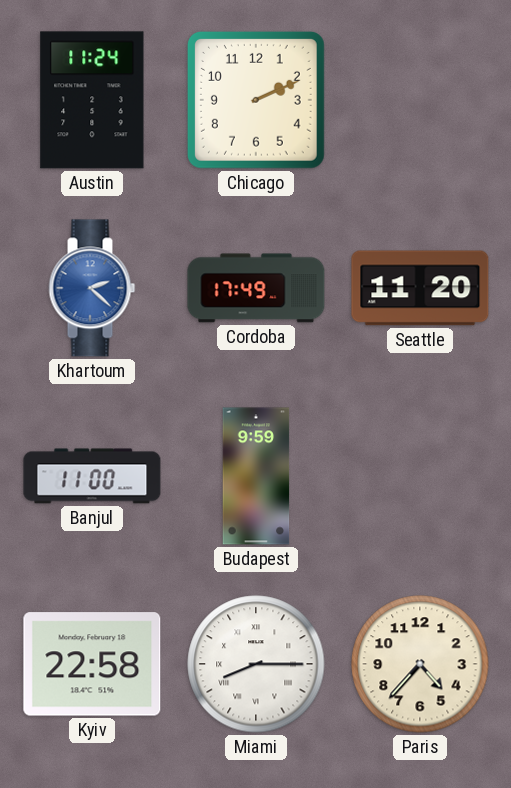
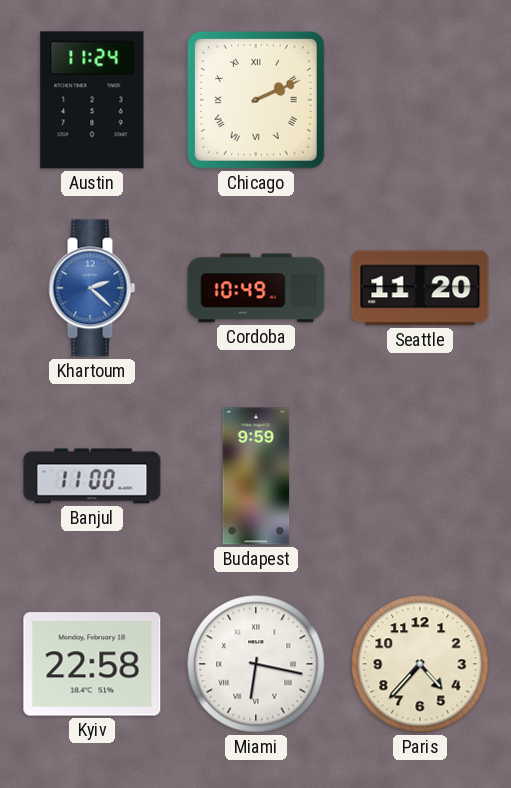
Chicago numerals: Arabic -> Roman (256, 100)
Cordoba: 17:49 -> 10:49 (256, 288)
Miami: 8:15 -> 6:17 (256, 664)
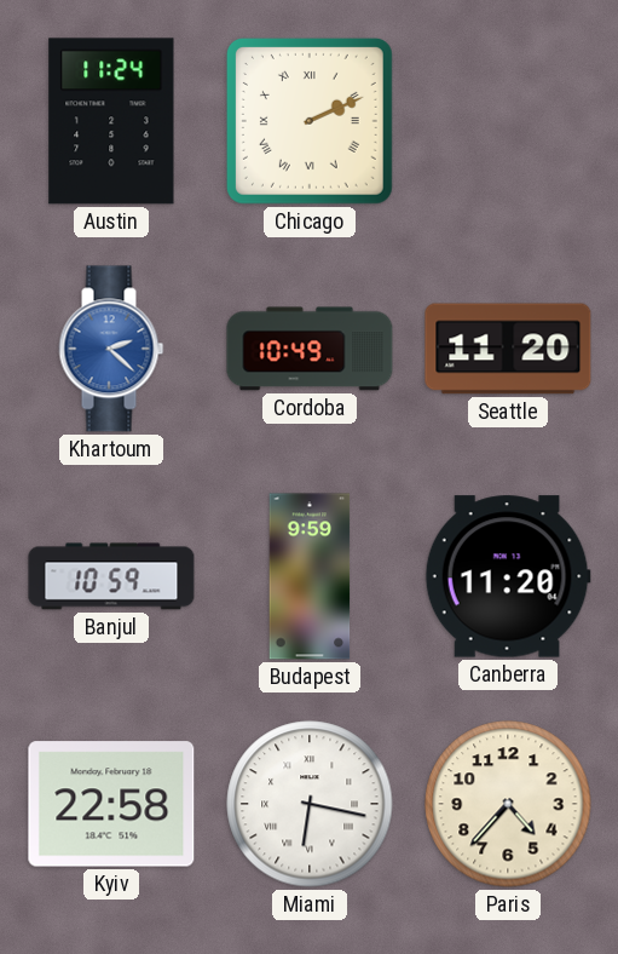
Banjul: 11:00 -> 10:59 (111, 576)
Canberra: none -> 11:20 (508, 576)
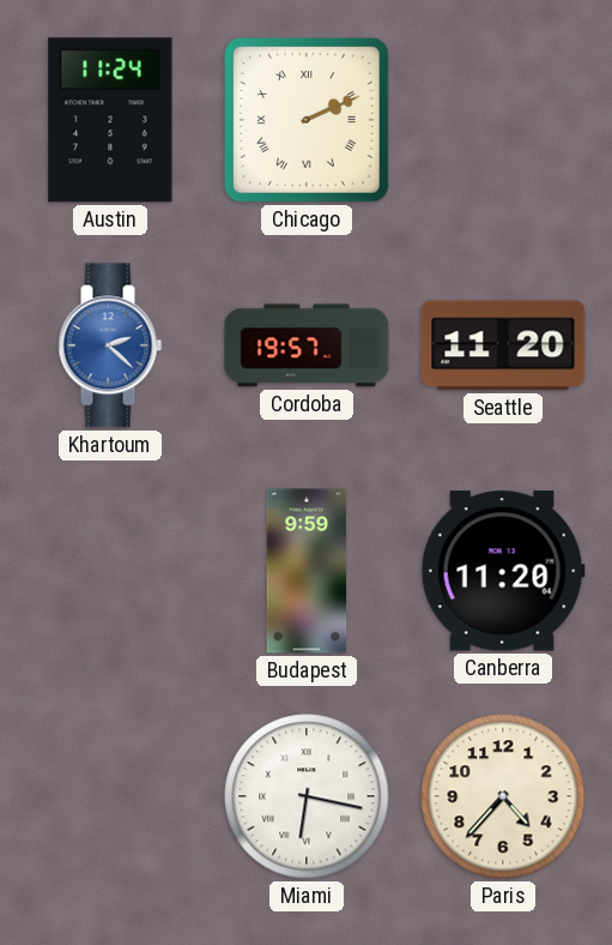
Cordoba: 10:49 -> 19:57 (307, 345)
Banjul: 10:59 -> none (111, 576)
Kyiv: 22:58 -> none (111, 804)
